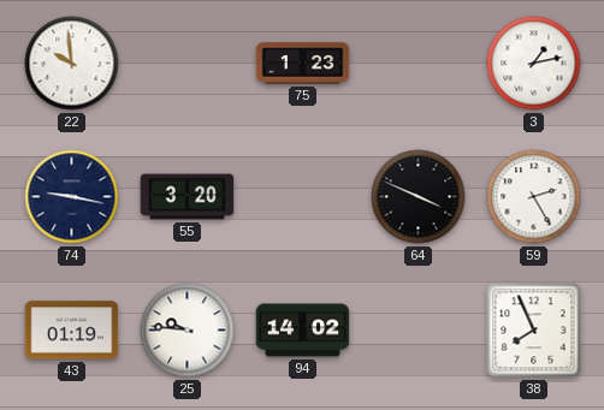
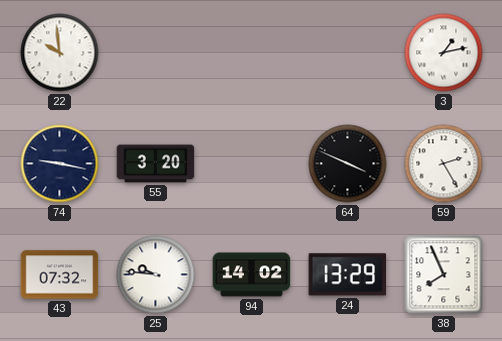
75: 1:23 -> none (303, 64)
43: 01:19 -> 07:32 (60, 275)
24: none -> 13:29 (348, 275)
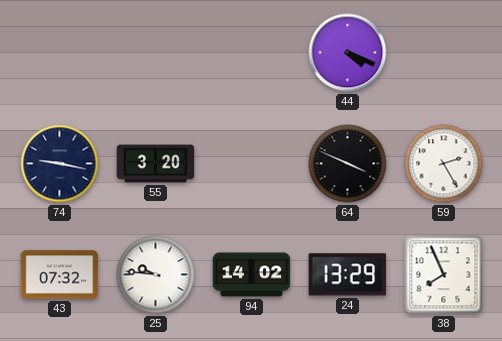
22: 9:59 -> none (60, 53)
44: none -> 4:19 (348, 53)
3: 1:13 -> none (444, 53)
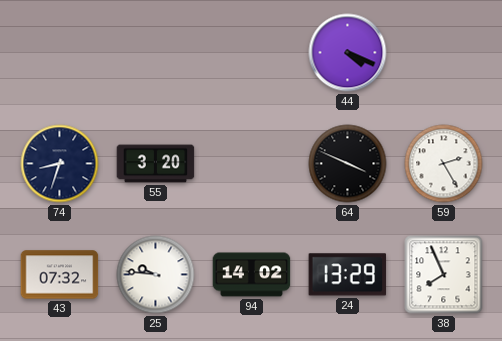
74: 9:17 -> 8:33 (60, 164)
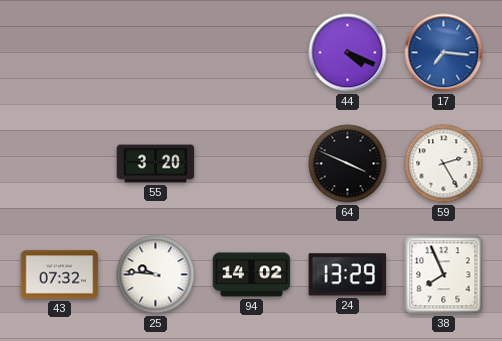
17: none -> 7:16 (444, 53)
74: 8:33 -> none (60, 164)
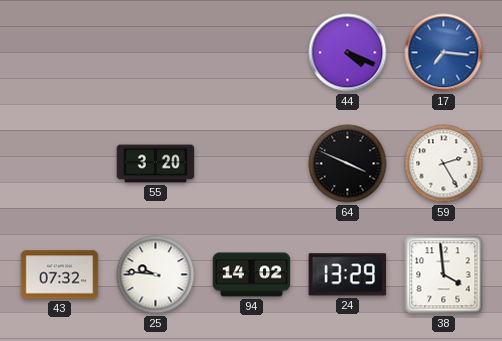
38: 7:56 -> 3:59 (444, 275)
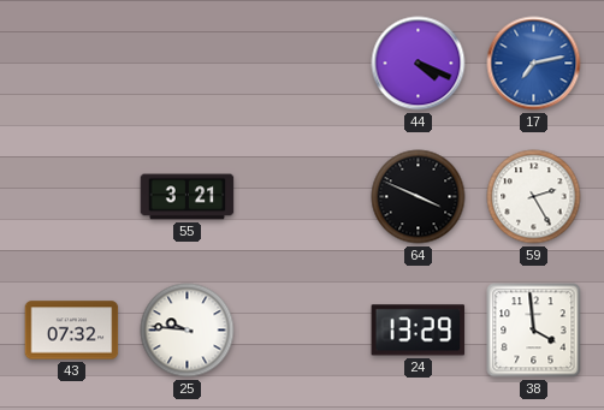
17: 7:16 -> 7:13 (534, 64)
55: 3:20 -> 3:21 (188, 197)
94: 14:02 -> none (252, 275)
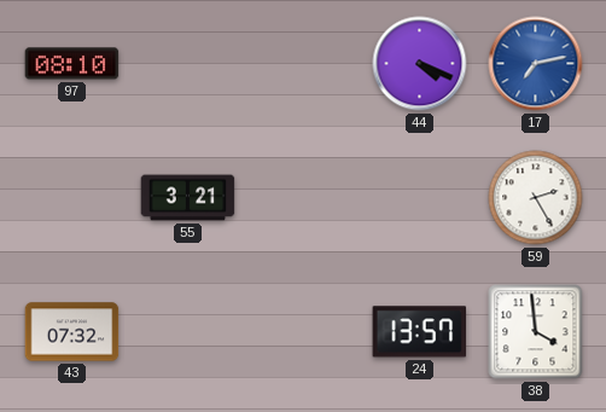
97: none -> 08:10 (72, 64)
64: 3:49 -> none (419, 197)
25: 9:46 -> none (188, 331)
24: 13:29 -> 13:57 (420, 332)
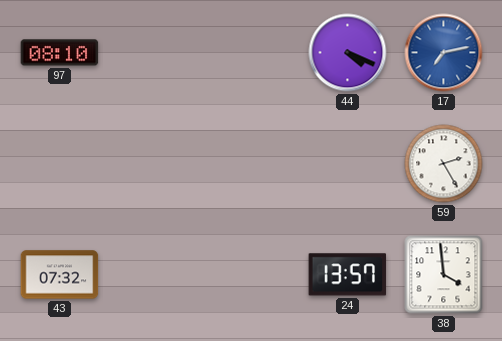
55: 3:21 -> none (188, 198)
